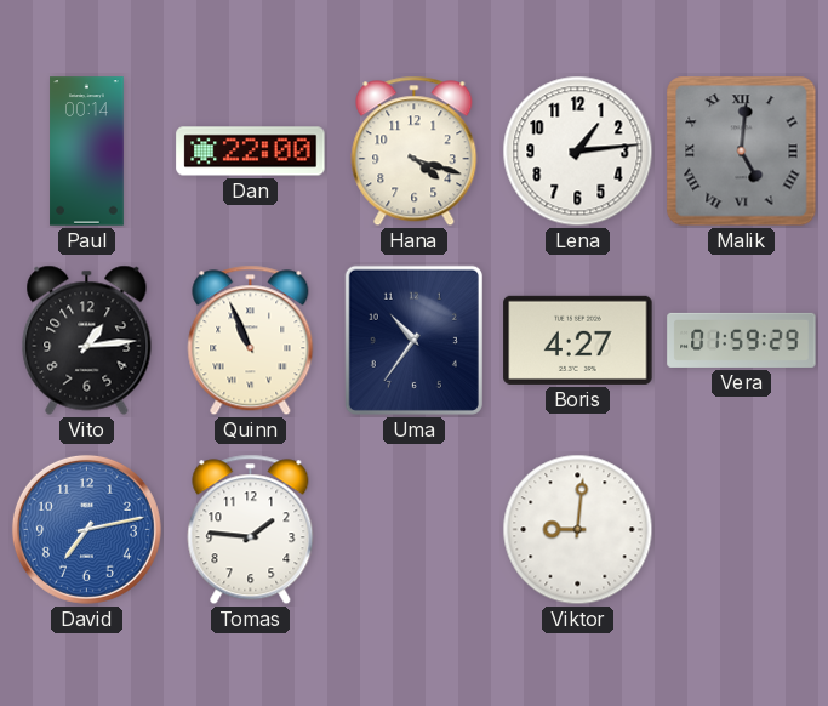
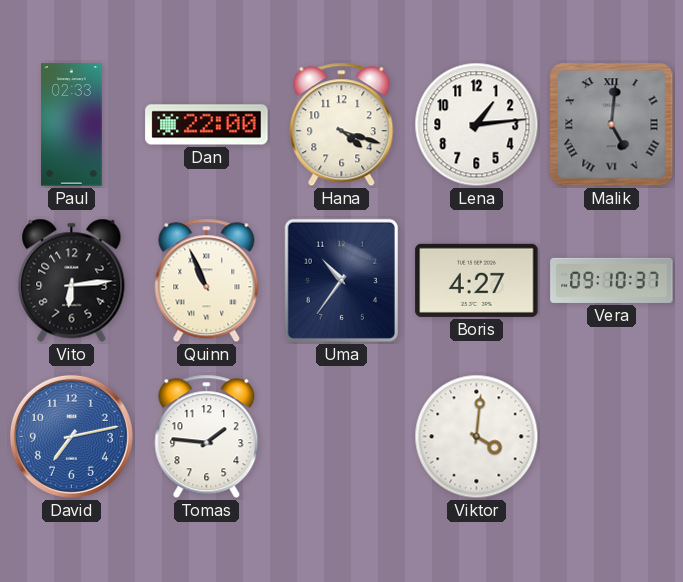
Paul: 00:14 -> 02:33 (72, 125)
Vito: 1:14 -> 6:14 (72, 280)
Vera: 01:59 -> 09:10 (612, 280)
Viktor: 9:01 -> 4:01 (477, 437)
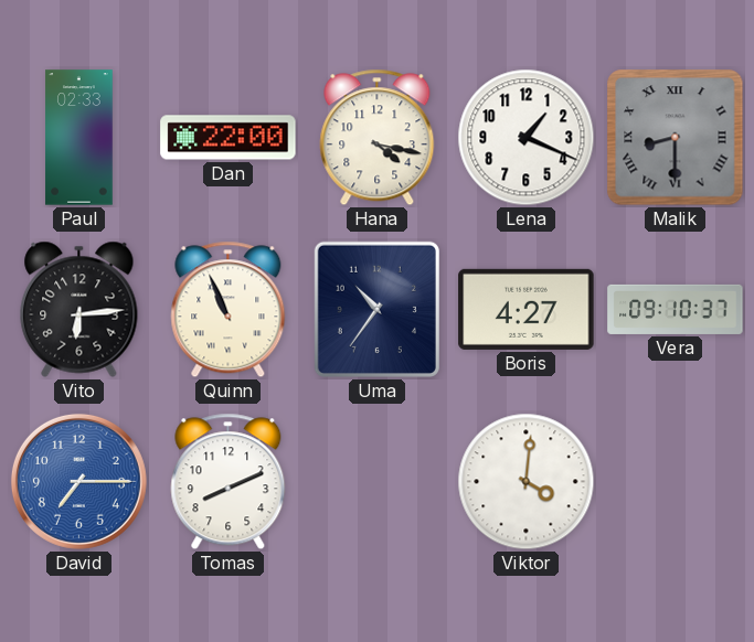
Hana: 4:18 -> 4:17 (378, 138)
Lena: 1:14 -> 1:19 (527, 138)
Malik: 5:01 -> 8:30 (676, 138)
David: 7:13 -> 7:15 (78, 481)
Tomas: 1:46 -> 8:11 (229, 482)
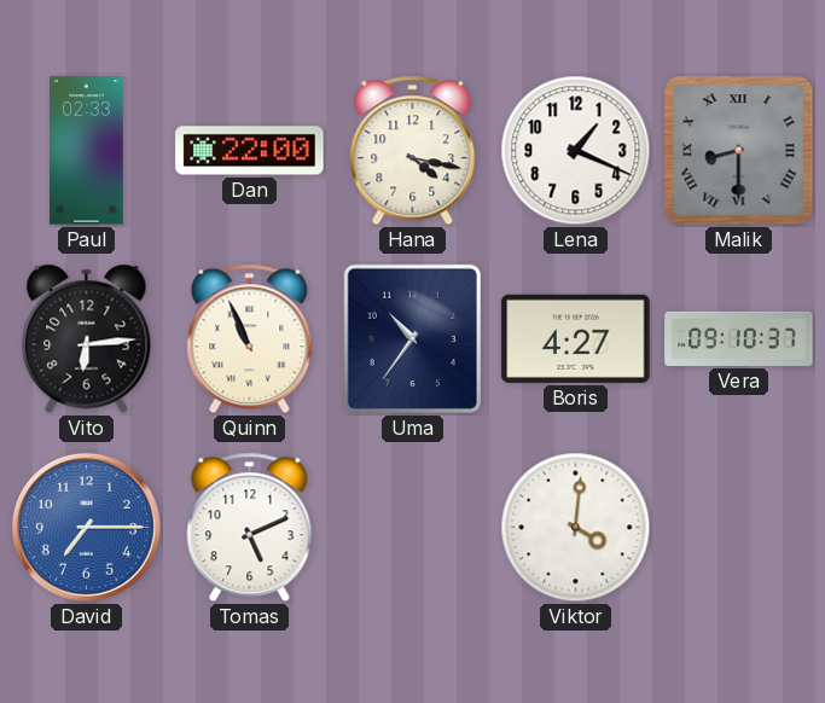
Tomas: 8:11 -> 5:11 (250, 528)
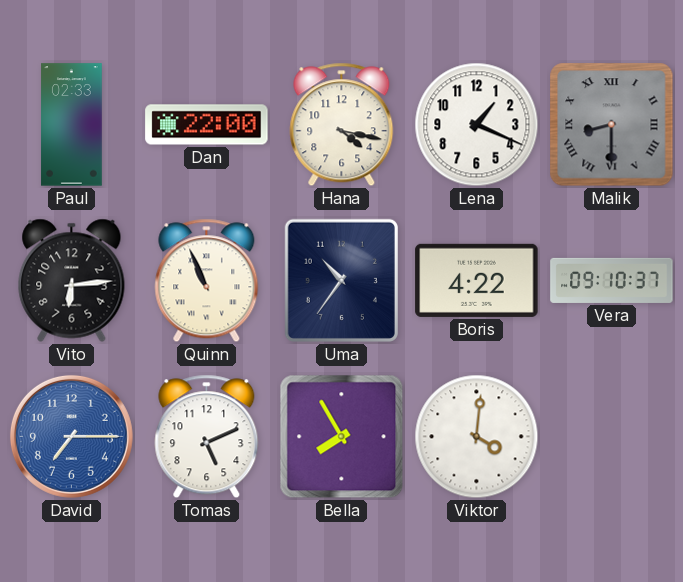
Boris: 4:27 -> 4:22 (477, 280)
Bella: none -> 7:55 (342, 437)
